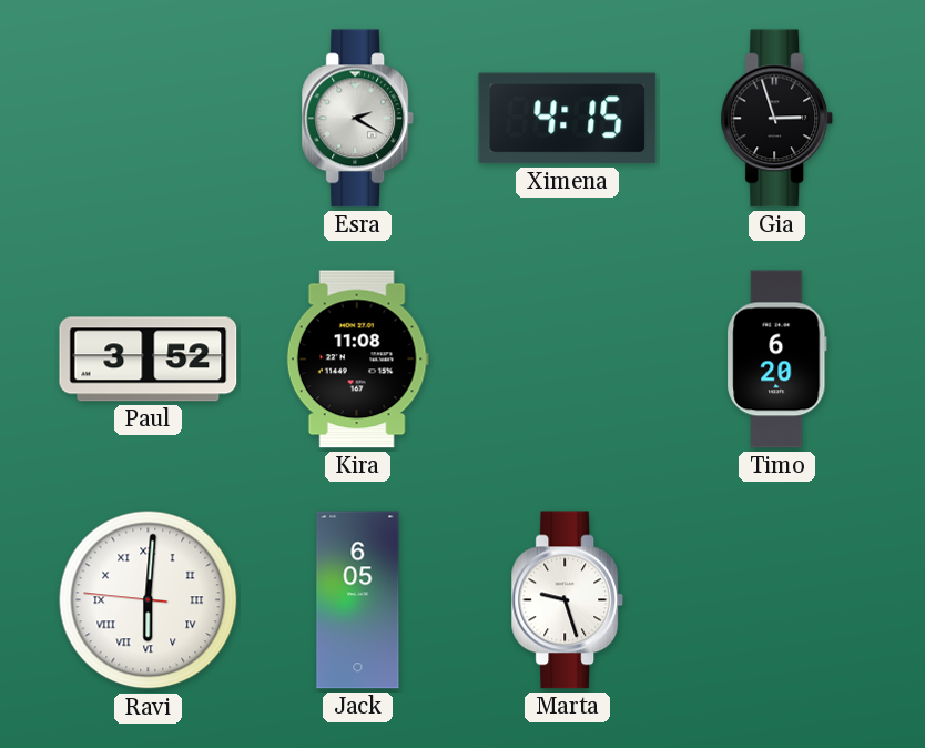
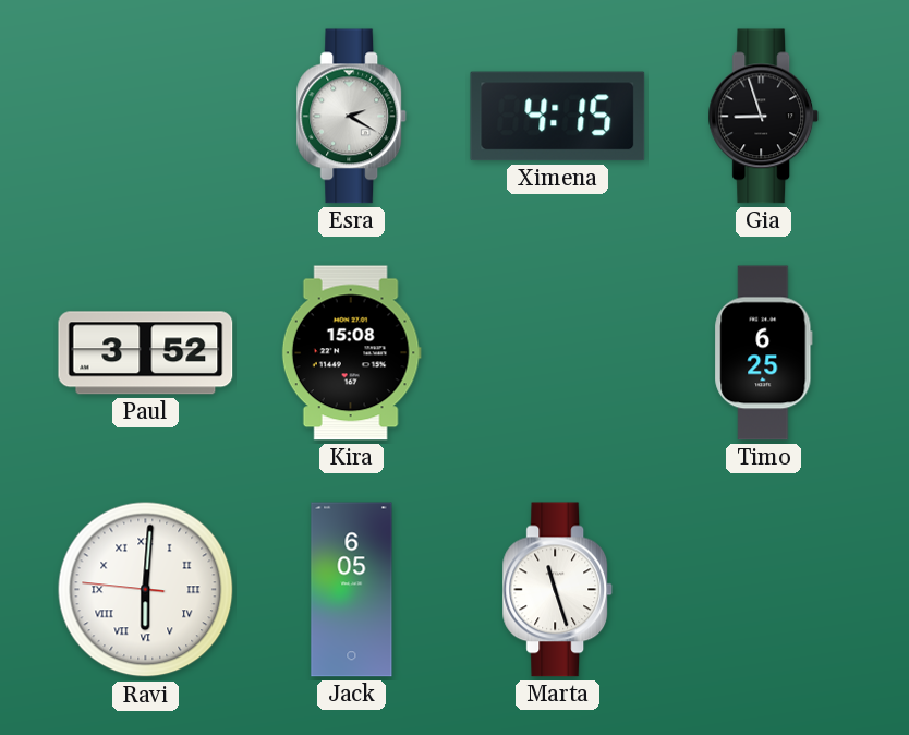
Gia: 2:57 -> 8:57 (764, 117)
Kira: 11:08 -> 15:08 (351, 353)
Timo: 6:20 -> 6:25 (764, 353)
Marta: 9:27 -> 11:27 (558, 590)
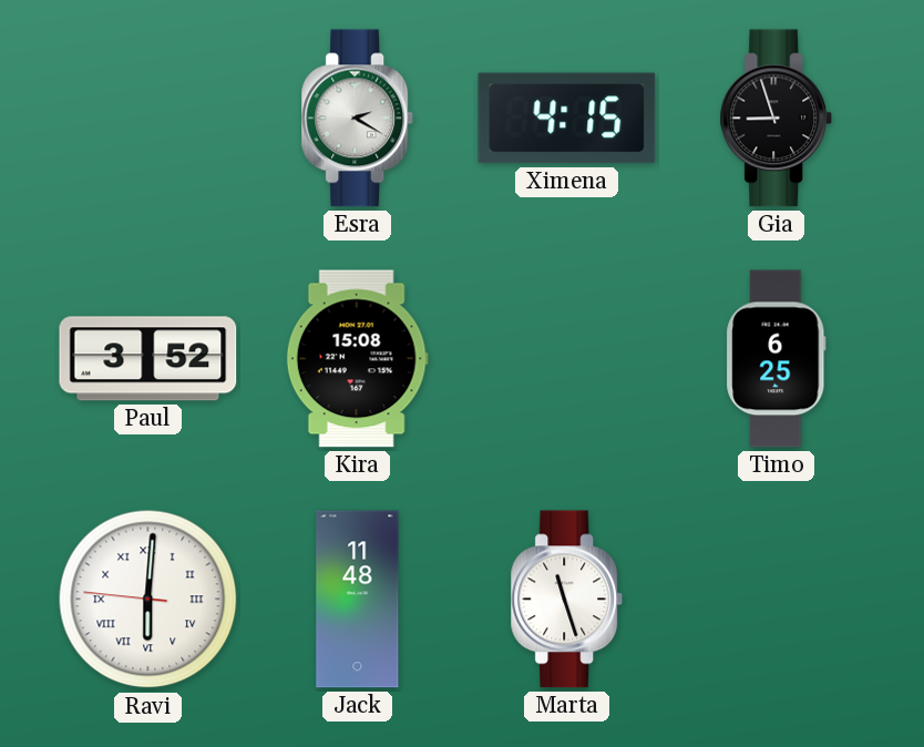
Jack: 6:05 -> 11:48 (358, 600)
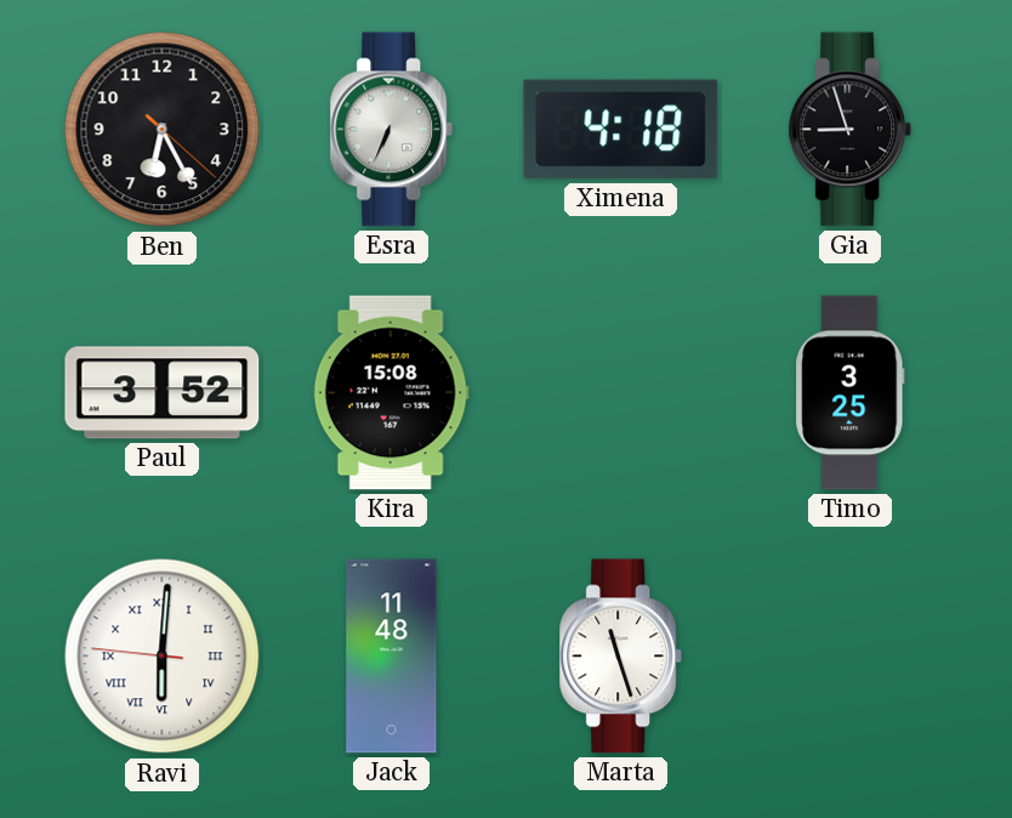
Ben: none -> 6:25 (163, 130)
Esra: 2:20 -> 6:34 (392, 130)
Ximena: 4:15 -> 4:18 (621, 130)
Timo: 6:25 -> 3:25 (851, 393)
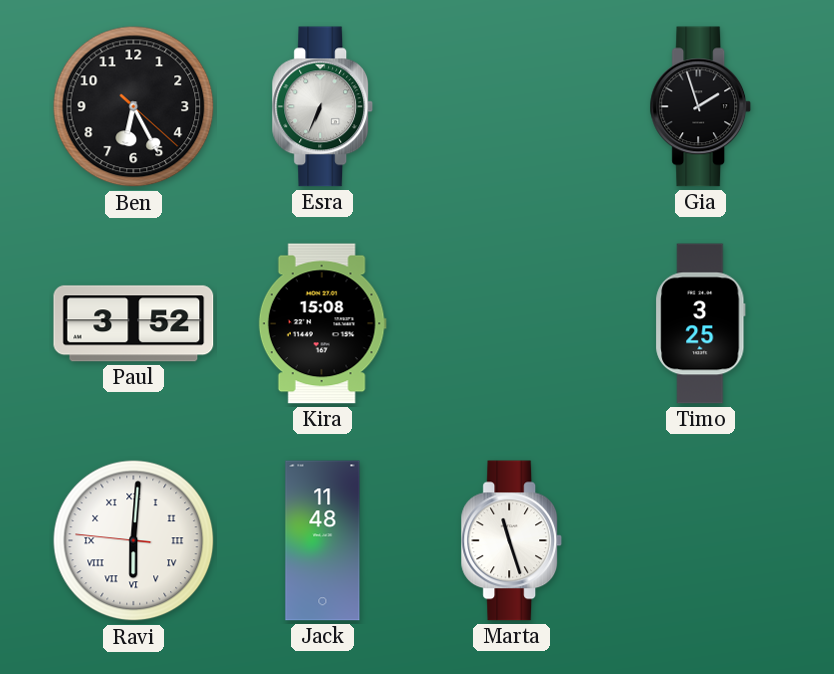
Ximena: 4:18 -> none (621, 130)
Gia: 8:57 -> 1:57 (701, 107)
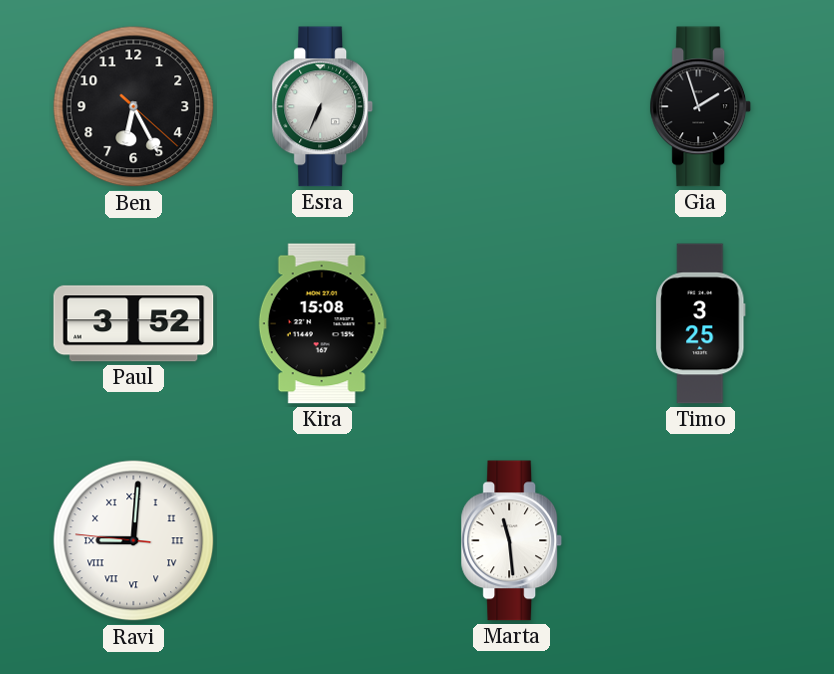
Ravi: 6:00 -> 9:00 (134, 541)
Jack: 11:48 -> none (323, 541)
Marta: 11:27 -> 11:29 (512, 541)
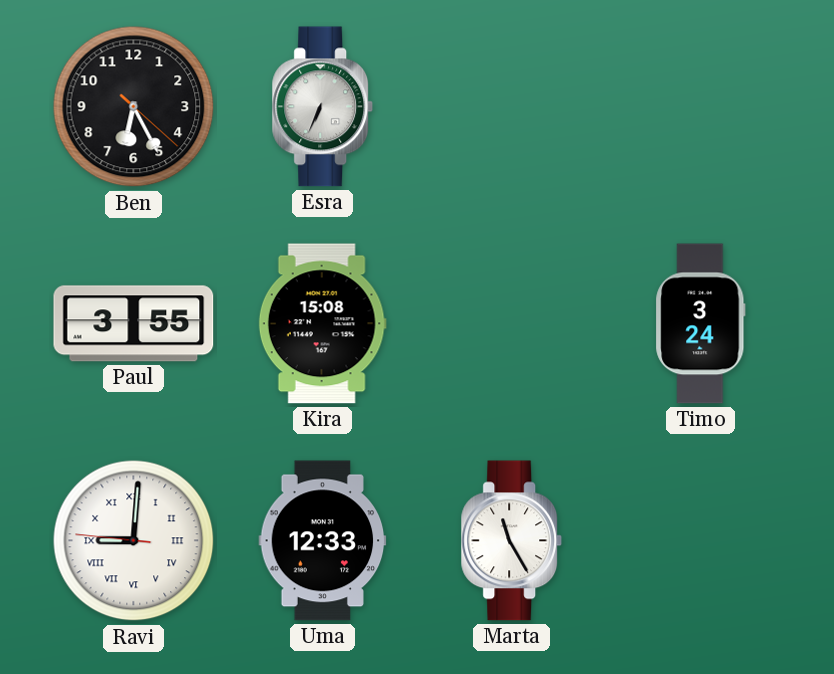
Gia: 1:57 -> none (701, 107)
Paul: 3:52 -> 3:55 (134, 324)
Timo: 3:25 -> 3:24 (701, 324)
Uma: none -> 12:33 (323, 541)
Marta: 11:29 -> 11:25 (512, 541)
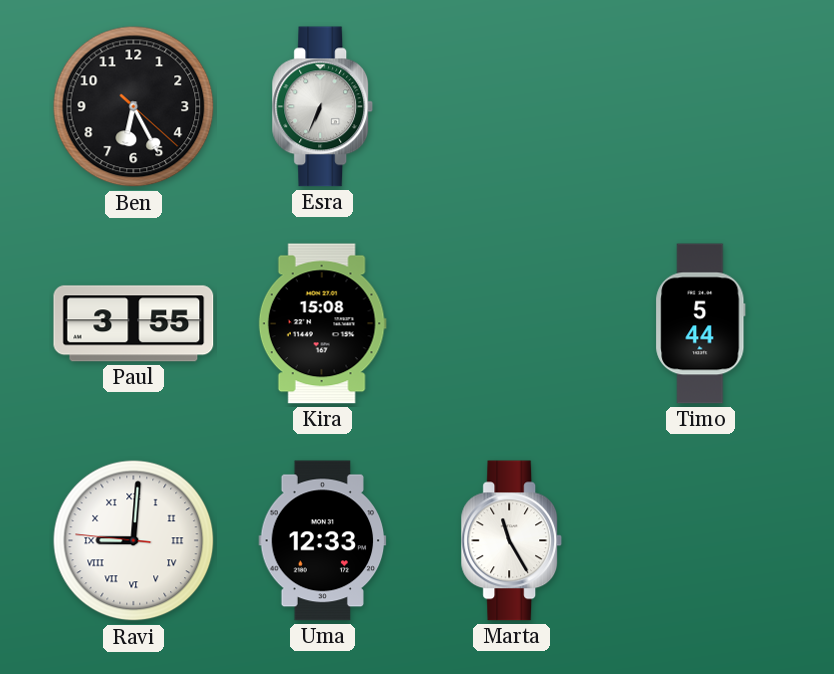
Timo: 3:24 -> 5:44 (701, 324)
